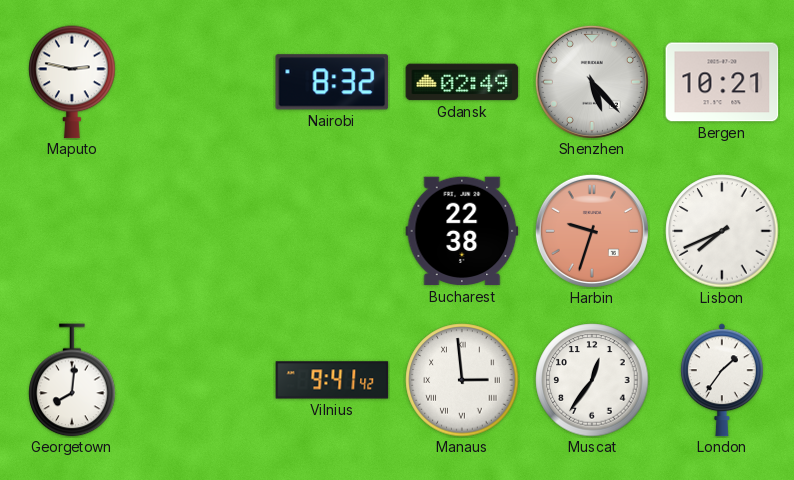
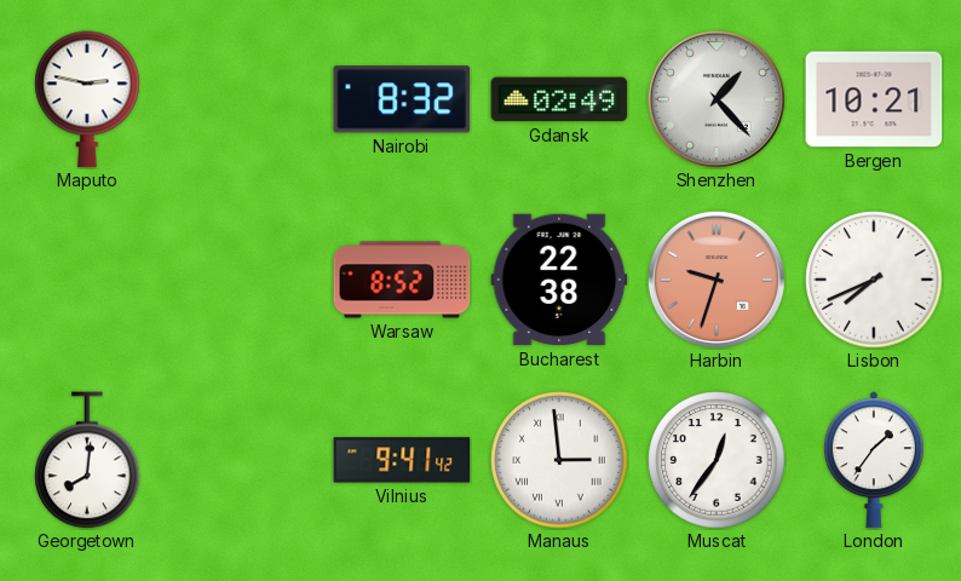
Shenzhen: 5:23 -> 1:23 (717, 99)
Warsaw: none -> 8:52 (402, 280)
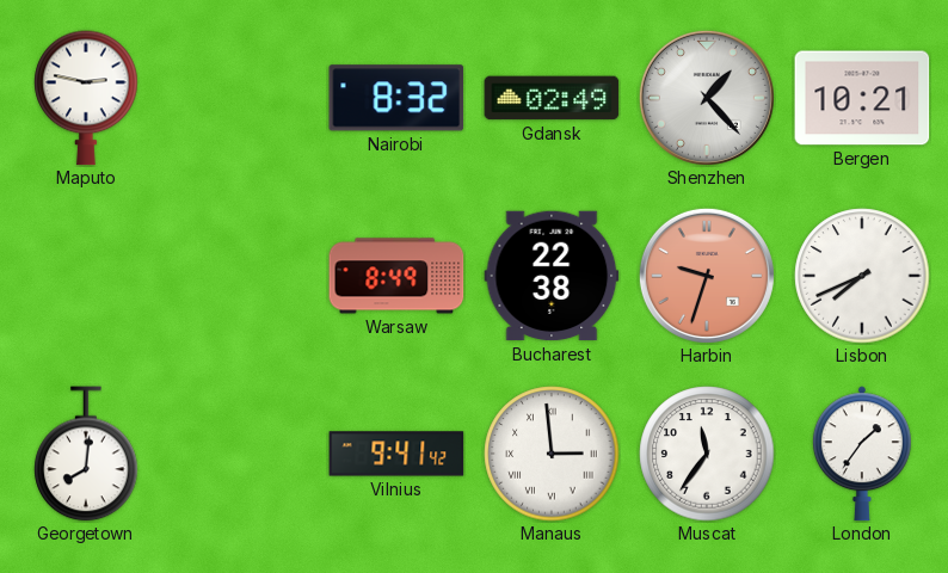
Warsaw: 8:52 -> 8:49 (396, 276)
Muscat: 12:36 -> 11:36 (707, 454)
